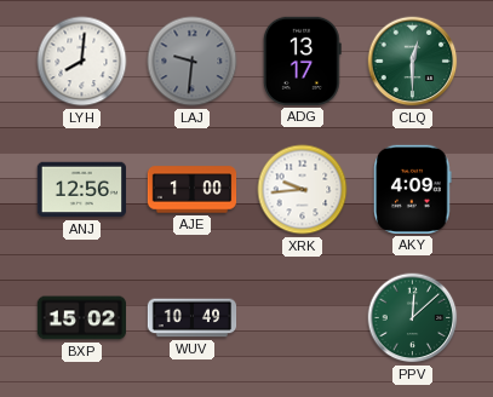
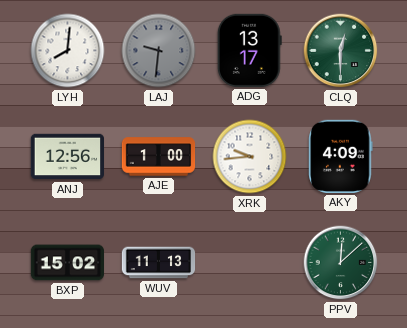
WUV: 10:49 -> 11:13 (159, 263)
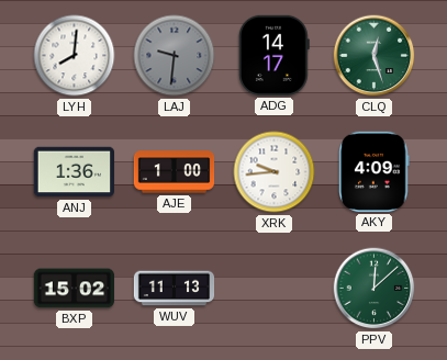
ADG: 13:17 -> 14:17 (273, 55)
CLQ: 12:30 -> 12:27 (375, 56)
ANJ: 12:56 -> 1:36 (74, 172)
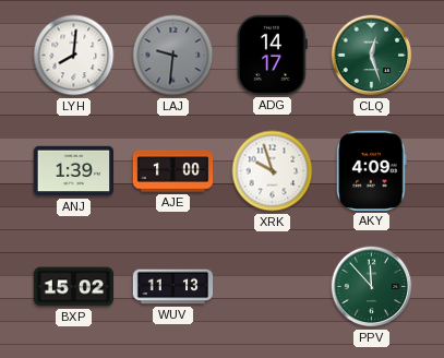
ANJ: 1:36 -> 1:39 (73, 171)
XRK: 9:44 -> 9:57 (273, 171)
PPV: 12:08 -> 11:53 (372, 287)
